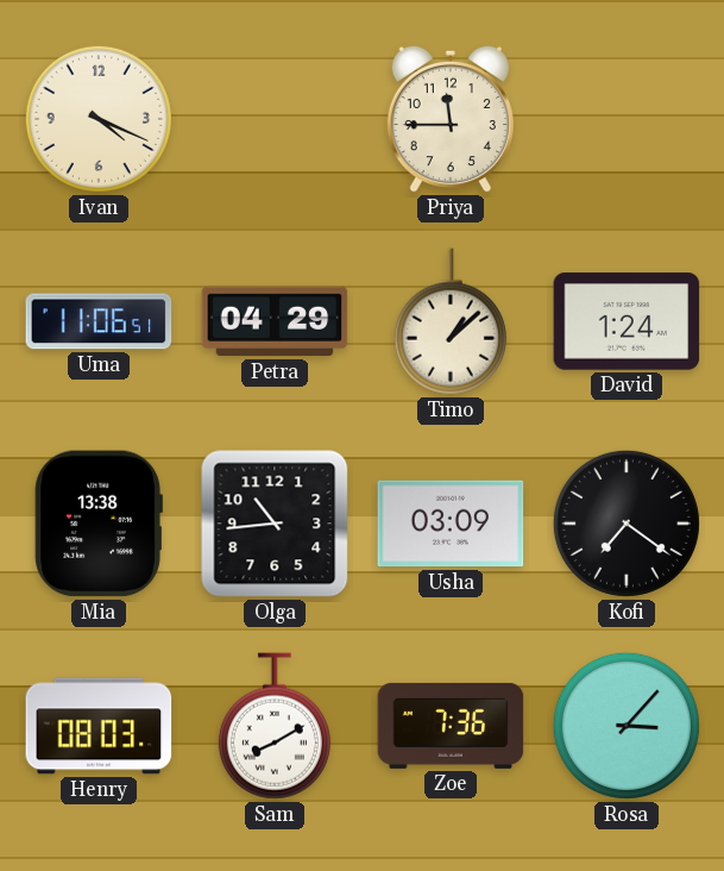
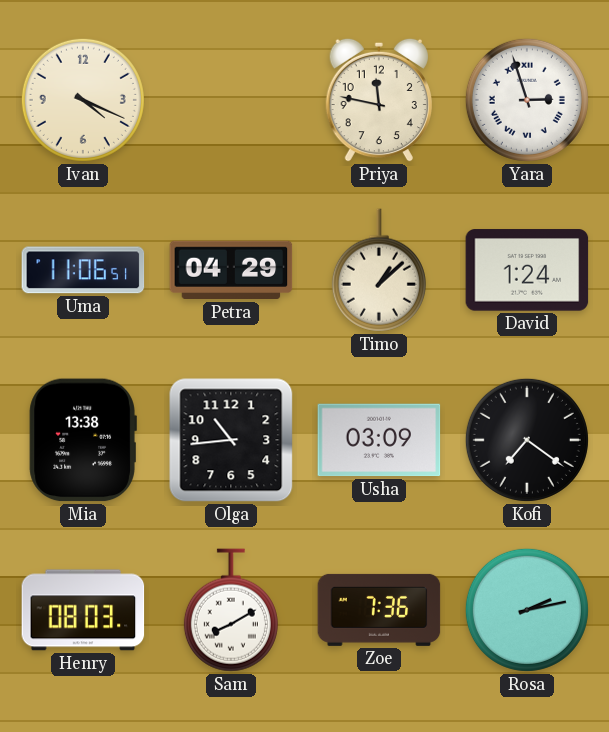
Priya: 11:45 -> 11:47 (379, 100)
Yara: none -> 2:57 (527, 100)
Rosa: 3:07 -> 2:13 (527, 610)
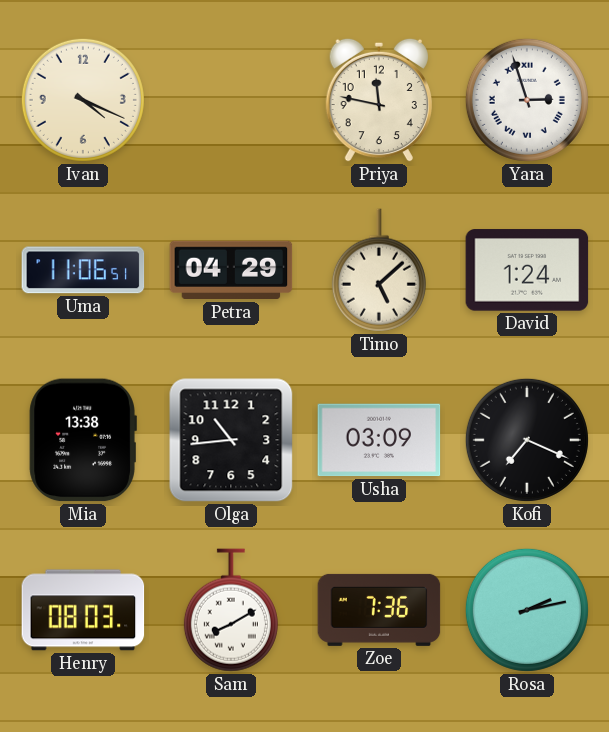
Timo: 1:08 -> 5:08 (379, 270)
Kofi: 7:21 -> 7:19 (527, 440)
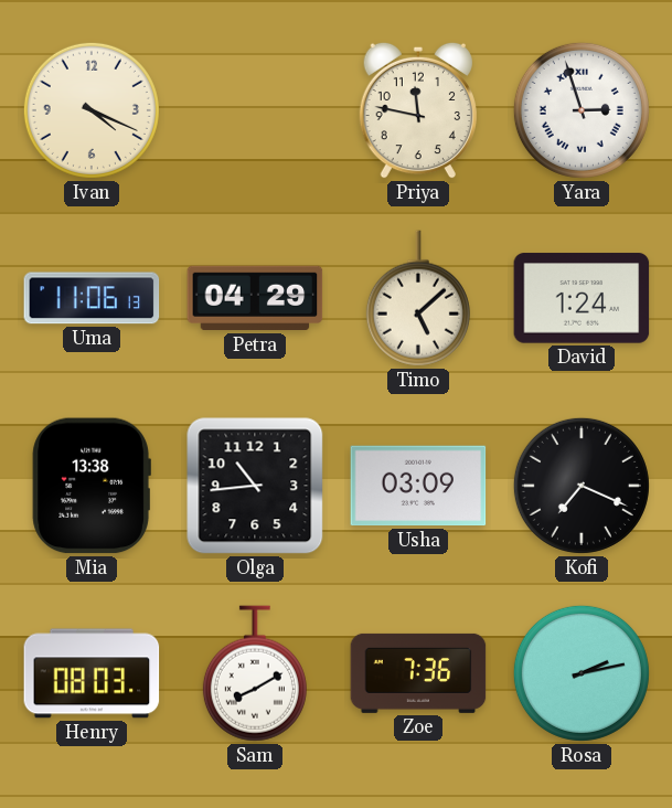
Uma: 11:06:51 -> 11:06:13 (92, 298)
